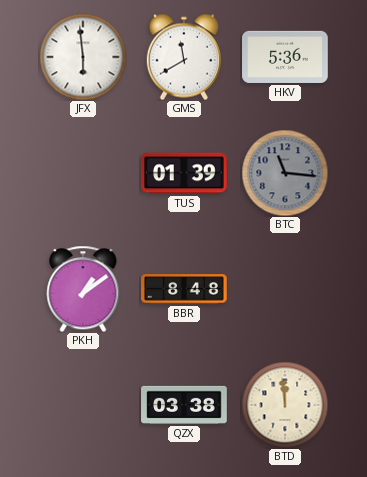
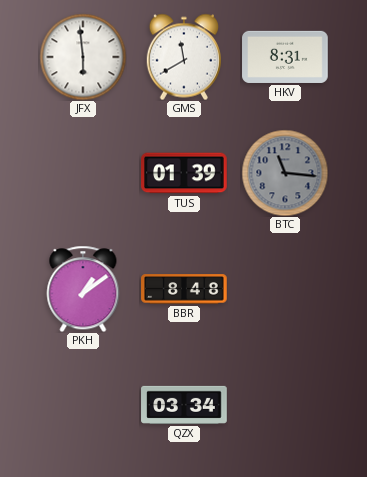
HKV: 5:36 -> 8:31 (285, 57)
QZX: 03:38 -> 03:34 (184, 405)
BTD: 11:59 -> none (285, 405)
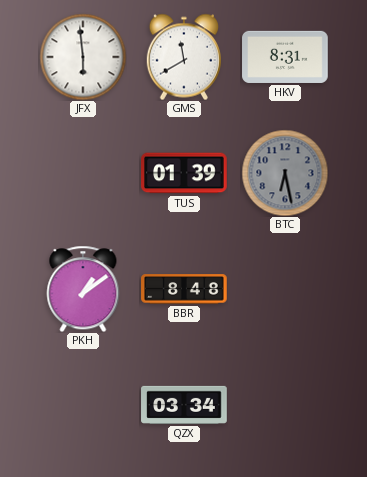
BTC: 11:16 -> 6:28 (285, 173)
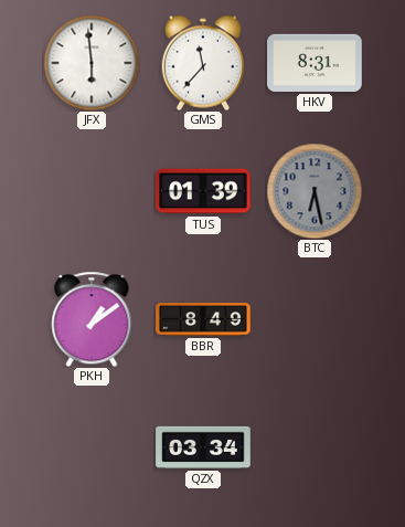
GMS: 11:40 -> 11:37 (202, 63)
BBR: 8:48 -> 8:49 (203, 319)
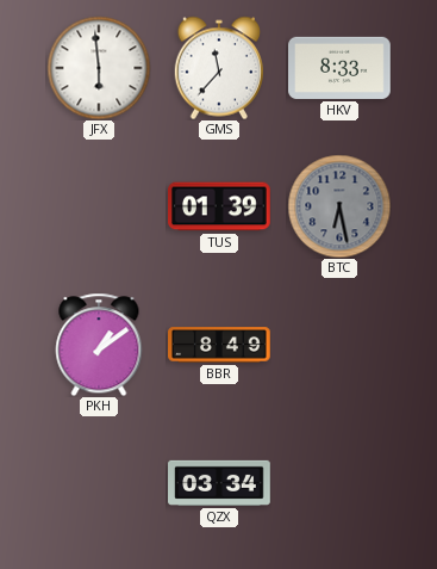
HKV: 8:31 -> 8:33 (339, 68)
